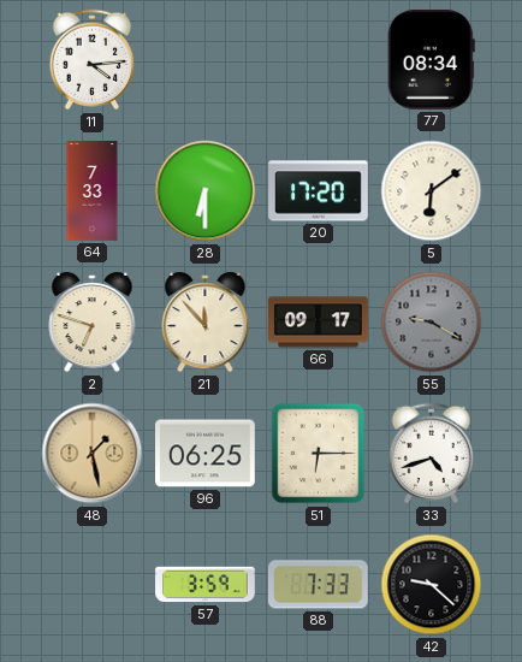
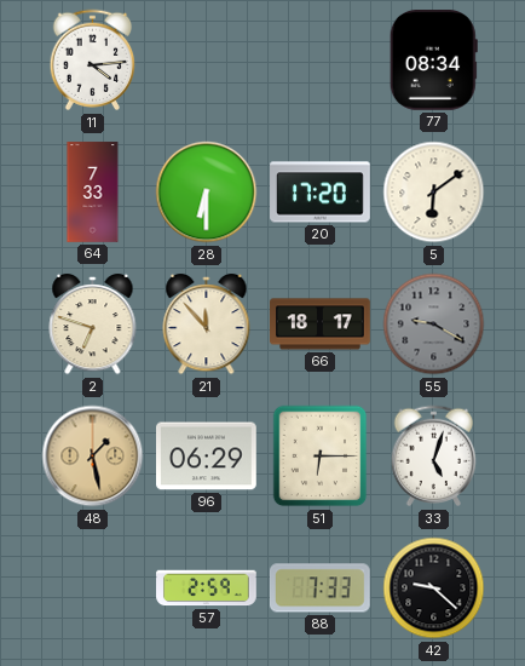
66: 09:17 -> 18:17 (321, 325)
96: 06:25 -> 06:29 (207, 457)
33: 4:42 -> 5:03 (434, 457)
57: 3:59 -> 2:59 (207, 589)
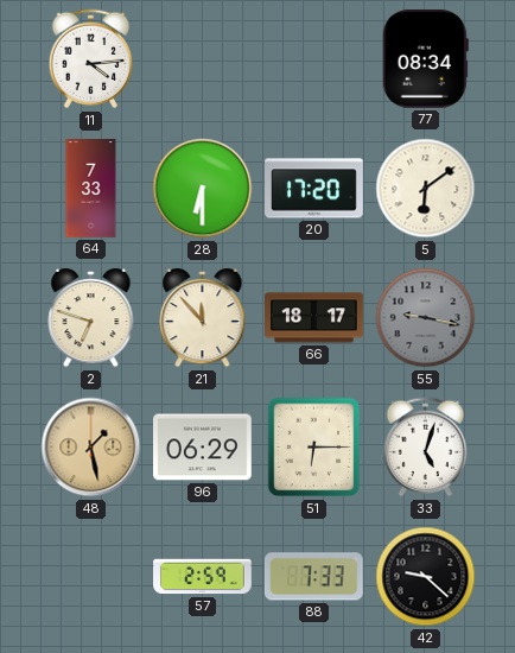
55: 9:20 -> 9:17 (426, 318)
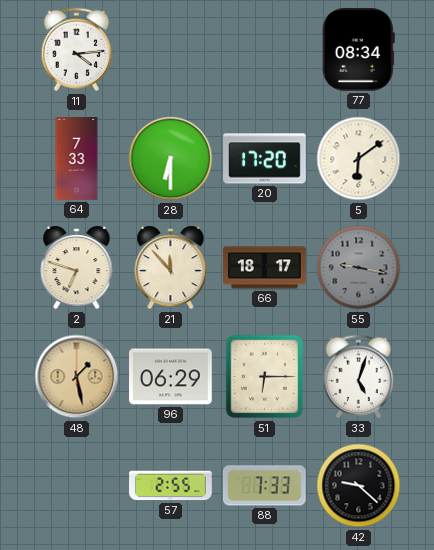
57: 2:59 -> 2:55 (171, 486)
